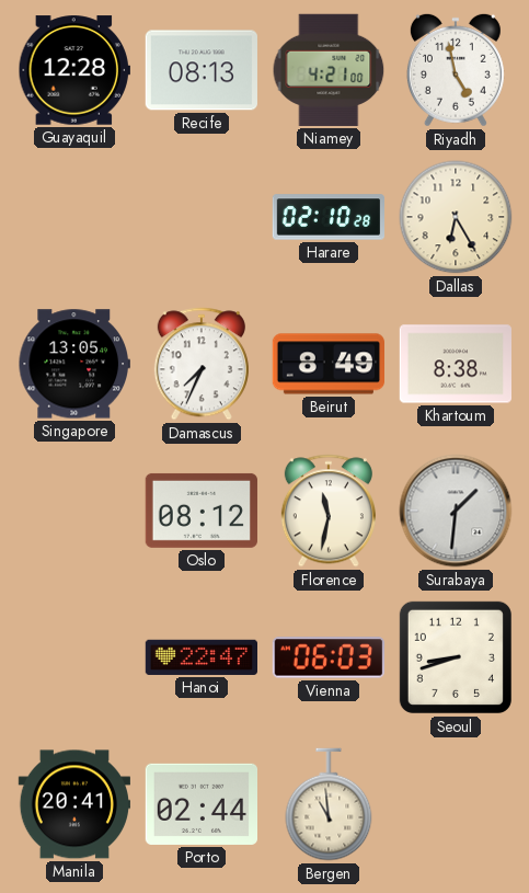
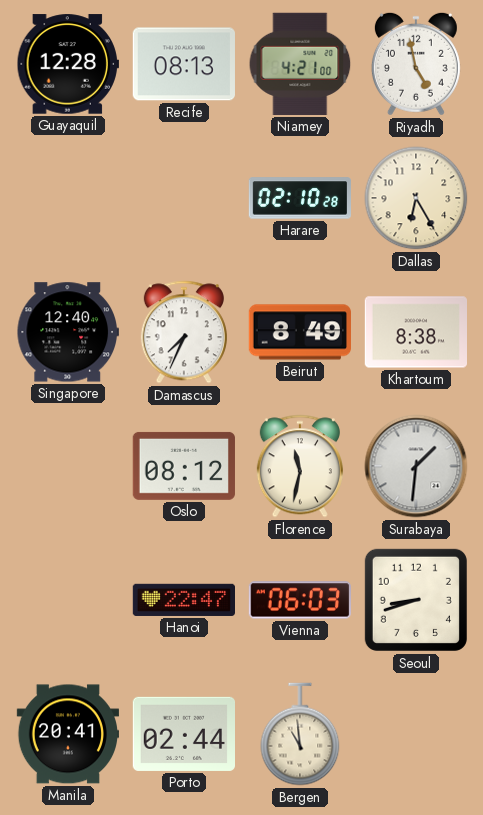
Singapore: 13:05 -> 12:40 (68, 332)
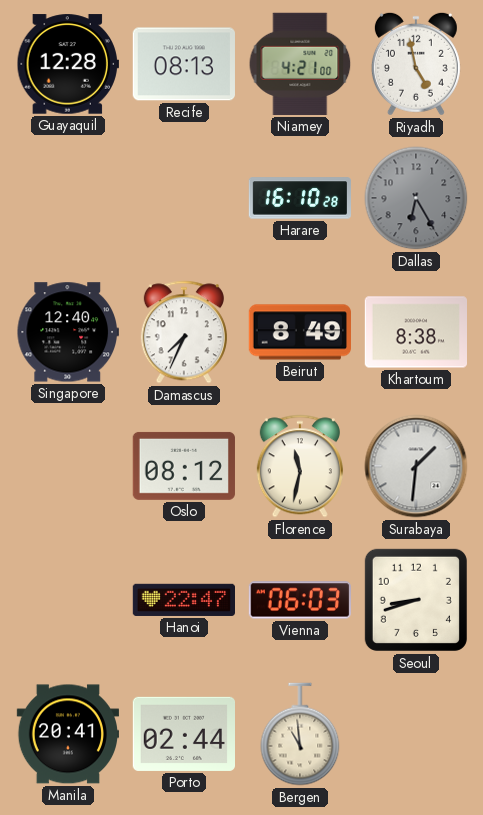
Harare: 02:10 -> 16:10 (300, 198)
Dallas dial: cream -> grey (416, 198)
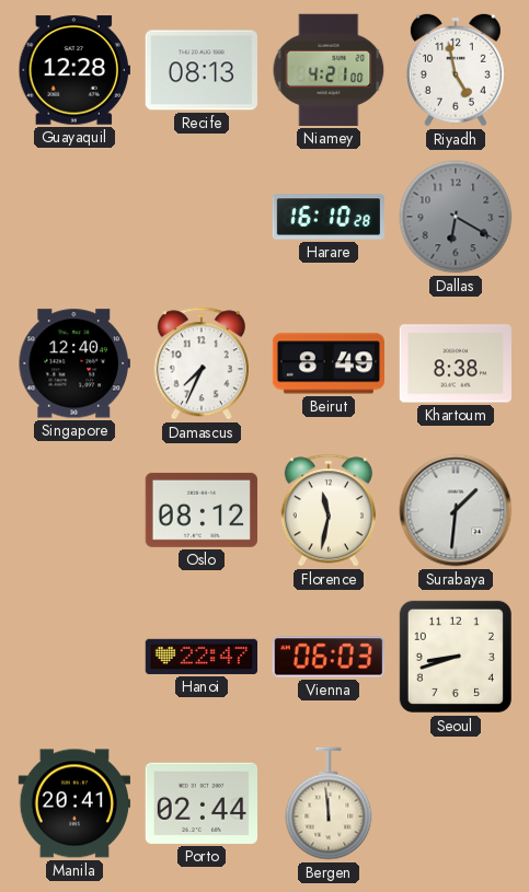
Dallas: 6:25 -> 6:20 (456, 217)
Bergen: 10:59 -> 11:59 (329, 803)
